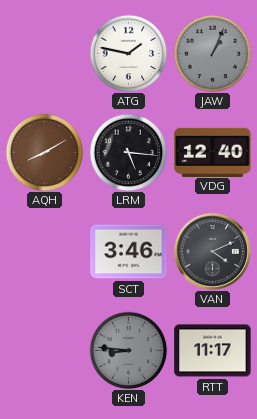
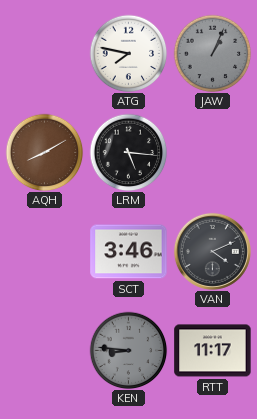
ATG: 1:47 -> 7:47 (128, 53)
VDG: 12:40 -> none (213, 152)
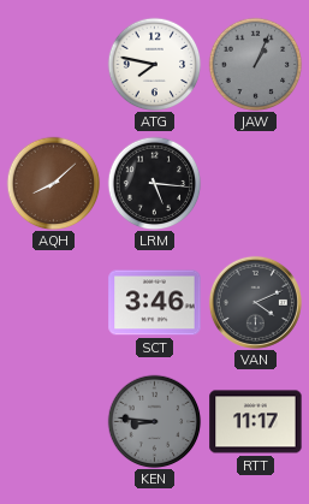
AQH: 8:10 -> 8:08 (53, 183)
